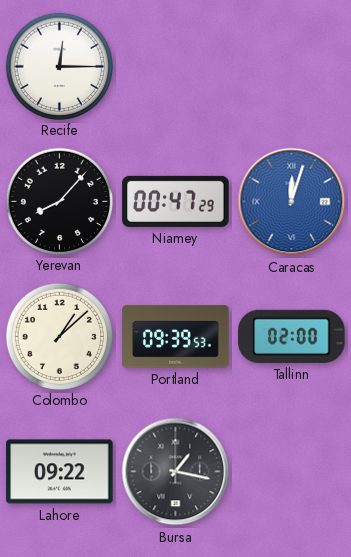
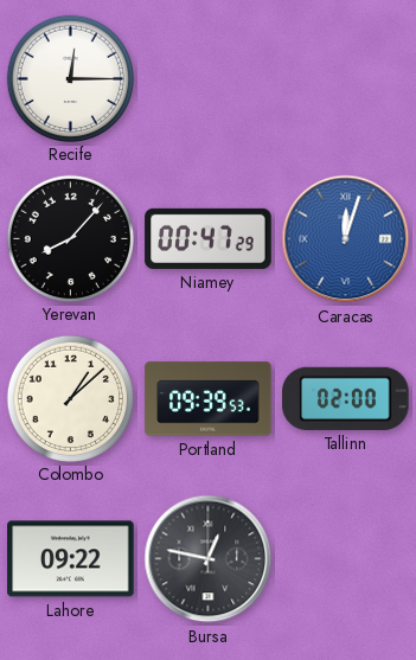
Bursa: 1:17 -> 12:47 (209, 559)
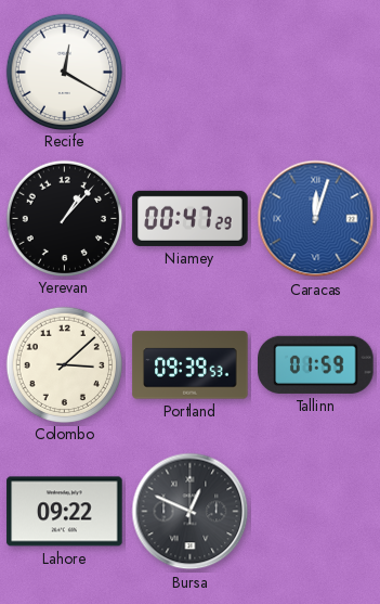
Recife: 12:15 -> 12:20 (64, 72)
Yerevan: 8:07 -> 1:07 (64, 218)
Colombo: 1:08 -> 3:08 (64, 364)
Tallinn: 02:00 -> 01:59 (316, 364)
Bursa: 12:47 -> 12:49 (191, 512)
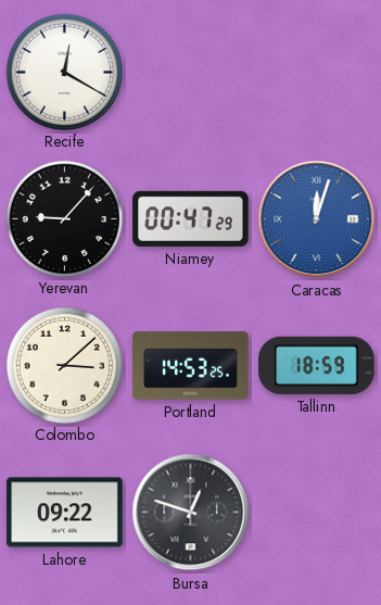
Yerevan: 1:07 -> 9:07 (64, 218)
Portland: 09:39 -> 14:53 (191, 366)
Tallinn: 01:59 -> 18:59 (317, 365)
Bursa: 12:49 -> 12:48 (191, 513)
